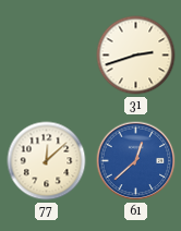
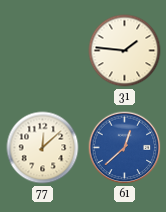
31: 2:42 -> 1:46 (125, 51)
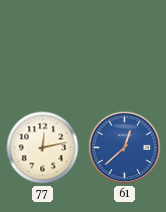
31: 1:46 -> none (125, 51)
77: 12:08 -> 12:13 (43, 148)
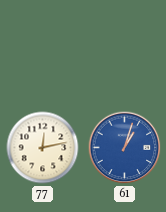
61: 12:38 -> 1:03 (125, 148)
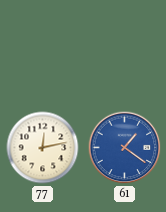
61: 1:03 -> 1:21 (125, 148)
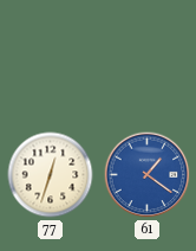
77: 12:13 -> 12:33 (51, 175)
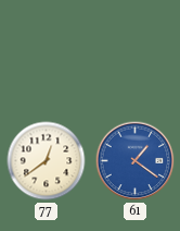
77: 12:33 -> 12:39 (47, 161)
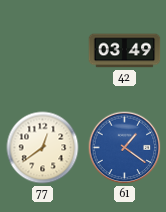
42: none -> 03:49 (125, 51)
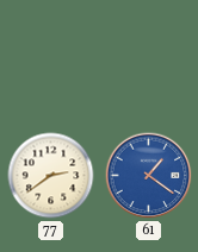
42: 03:49 -> none (125, 51)
77: 12:39 -> 2:39 (51, 176)
